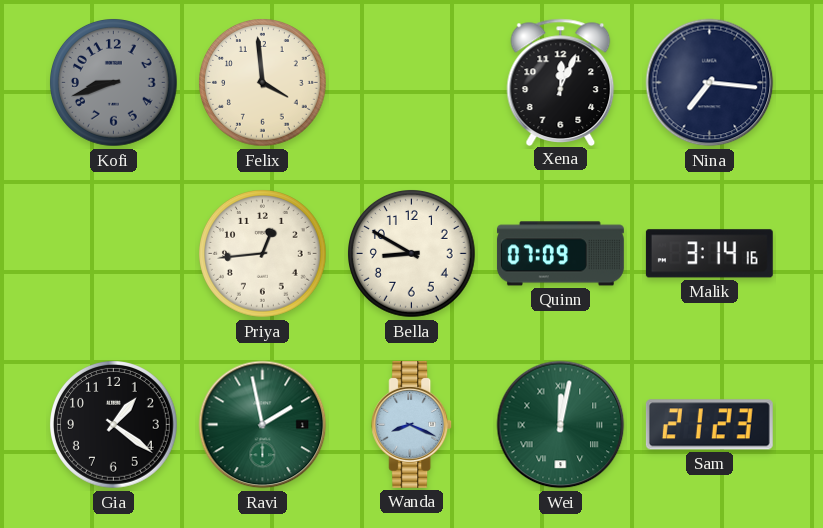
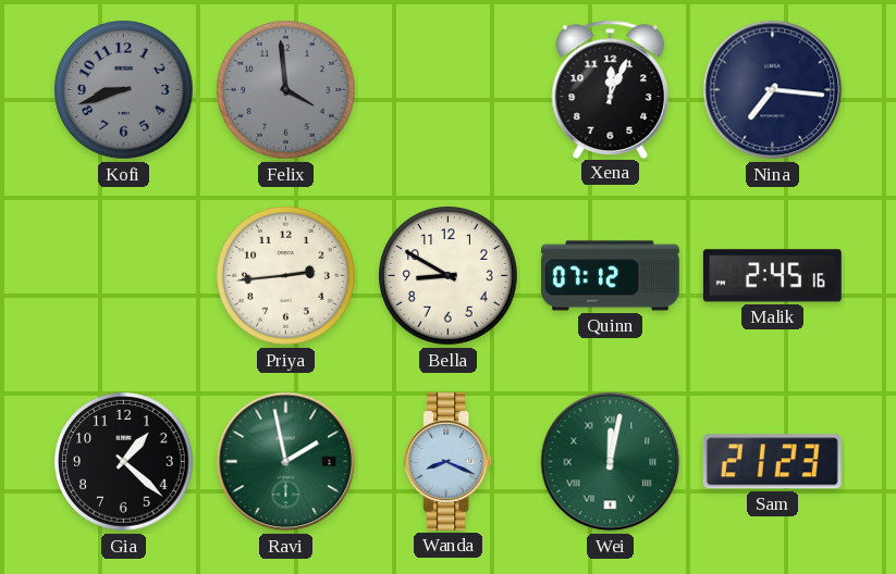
Felix dial: cream -> grey (286, 90)
Priya: 12:44 -> 2:44 (286, 276)
Quinn: 07:09 -> 07:12 (610, 276)
Malik: 3:14 -> 2:45 (772, 276)
Gia: 1:21 -> 1:22 (124, 462)
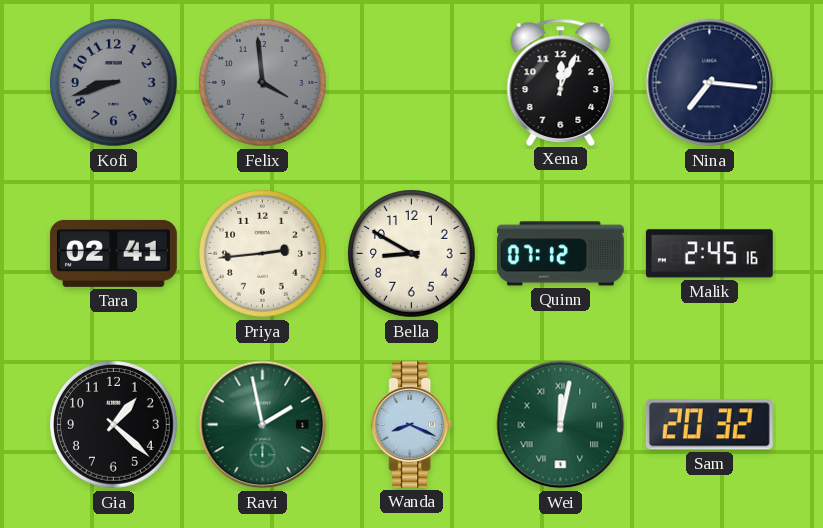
Tara: none -> 02:41 (113, 253)
Sam: 21:23 -> 20:32 (709, 425)
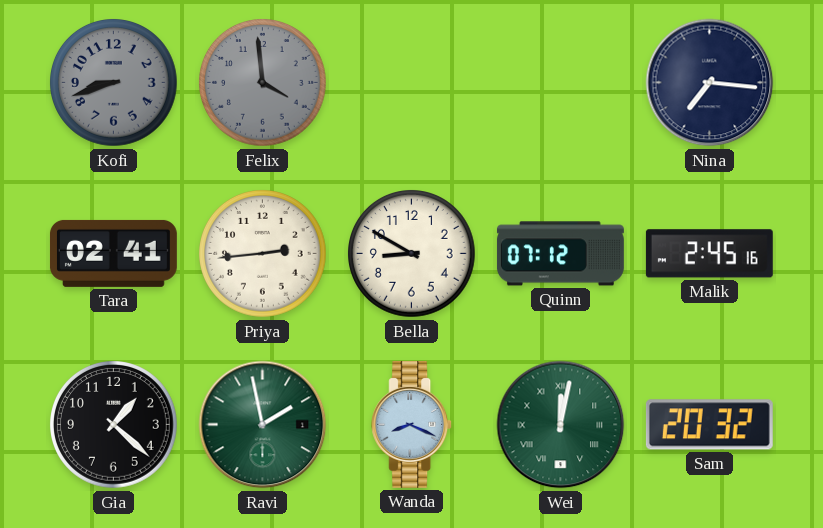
Xena: 12:04 -> none (561, 82)
